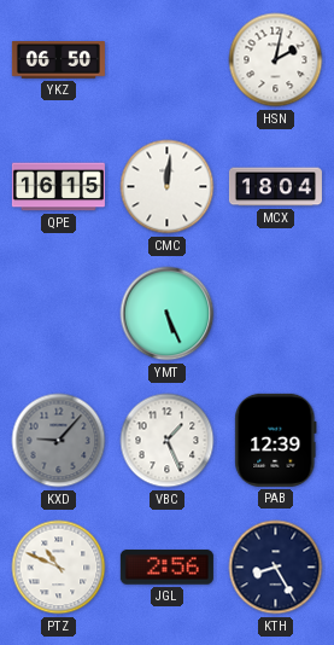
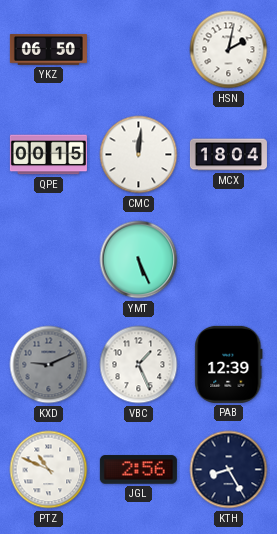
QPE: 16:15 -> 00:15 (48, 155)
KXD: 9:07 -> 9:11 (49, 365)
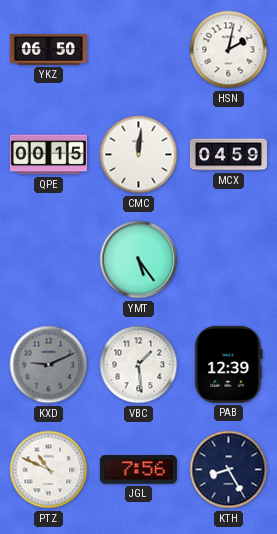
MCX: 18:04 -> 04:59 (228, 155)
YMT: 5:26 -> 5:24 (139, 260)
VBC: 1:26 -> 1:29 (139, 365)
JGL: 2:56 -> 7:56 (138, 470)
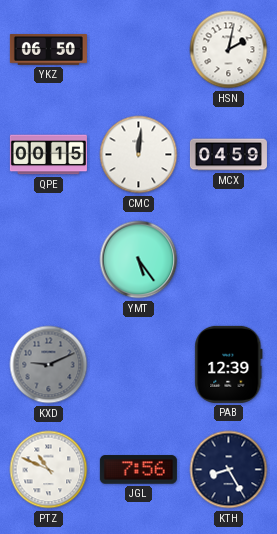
VBC: 1:29 -> none (139, 365)
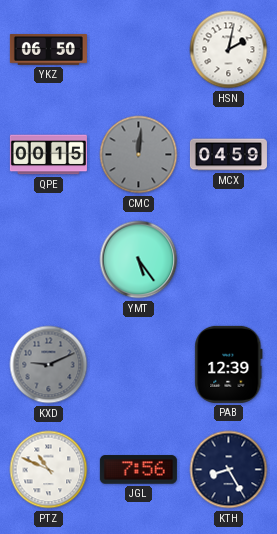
CMC dial: white -> grey (139, 155)
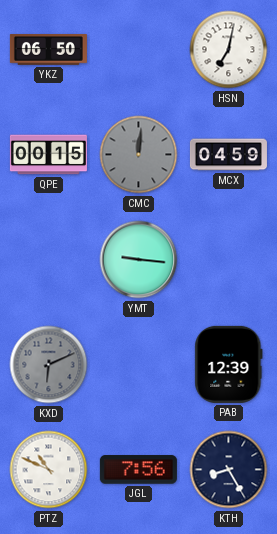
HSN: 2:02 -> 7:02 (229, 50)
YMT: 5:24 -> 9:16 (139, 260)
KXD: 9:11 -> 6:11 (49, 365)
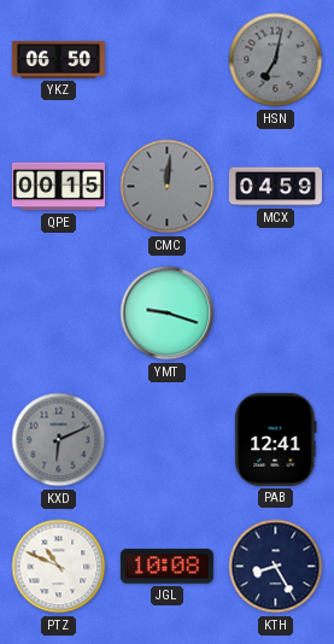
HSN dial: white -> grey (276, 60)
YMT: 9:16 -> 9:18 (168, 314)
PAB: 12:39 -> 12:41 (276, 439)
JGL: 7:56 -> 10:08 (166, 567)
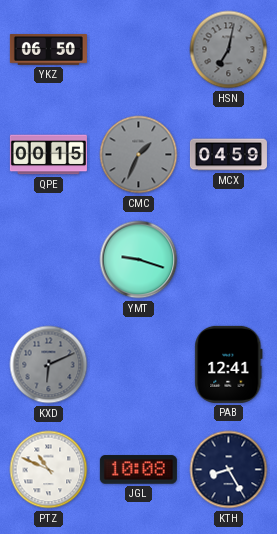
CMC: 12:01 -> 1:34 (139, 155)
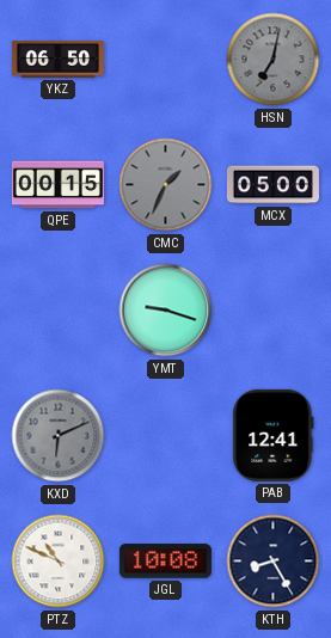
MCX: 04:59 -> 05:00 (272, 185)
